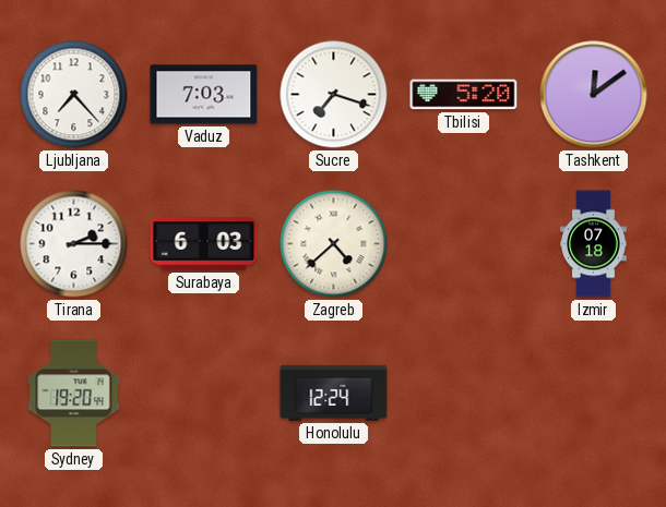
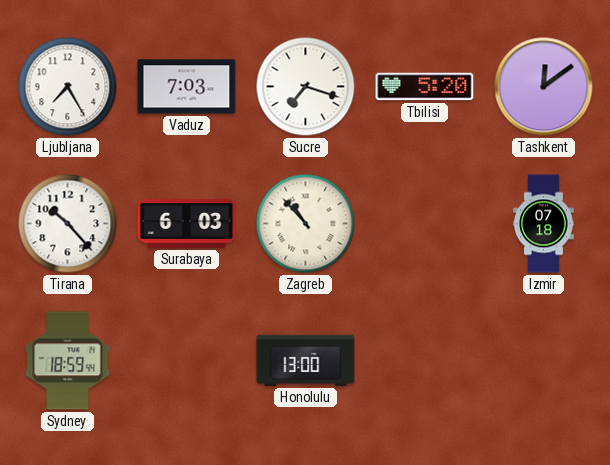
Ljubljana: 7:23 -> 7:25 (68, 87)
Tirana: 2:15 -> 10:23 (68, 224)
Zagreb: 4:38 -> 10:53 (306, 224)
Sydney: 19:20 -> 18:59 (68, 361)
Honolulu: 12:24 -> 13:00 (306, 360)
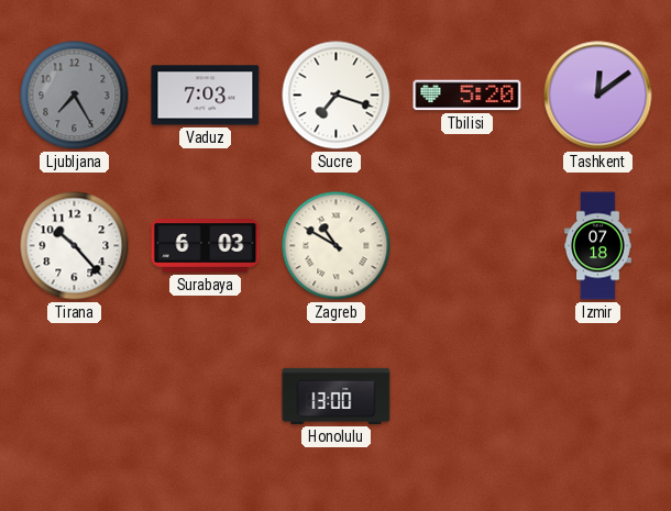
Ljubljana dial: white -> grey (75, 96)
Zagreb: 10:53 -> 10:50 (337, 246)
Sydney: 18:59 -> none (68, 361)
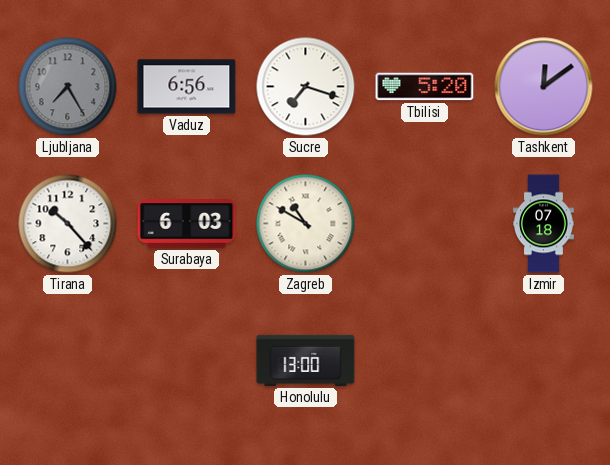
Vaduz: 7:03 -> 6:56 (187, 87)
